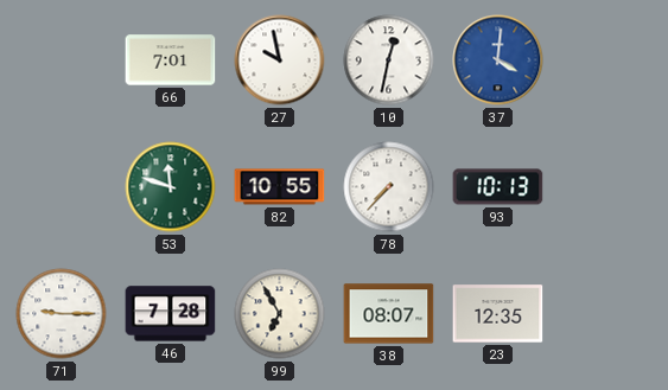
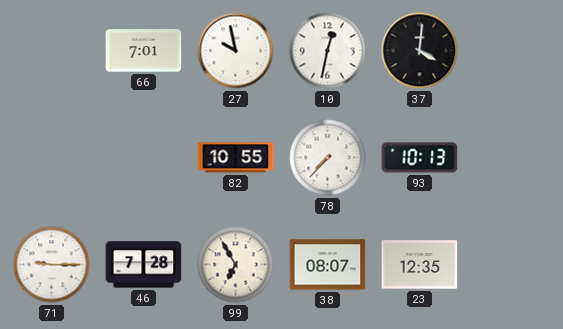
37 dial: blue -> black (420, 51)
53: 11:48 -> none (171, 187)
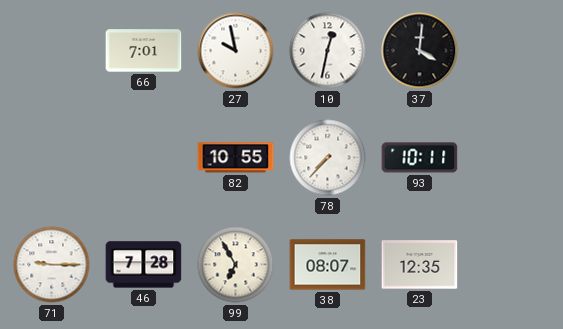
93: 10:13 -> 10:11 (420, 158)
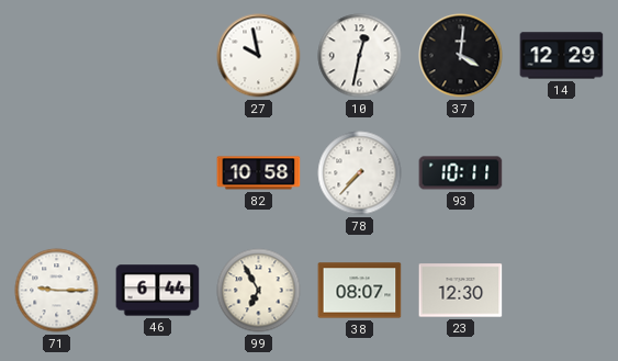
66: 7:01 -> none (144, 51)
14: none -> 12:29 (562, 56)
82: 10:55 -> 10:58 (259, 173)
46: 7:28 -> 6:44 (158, 291)
23: 12:35 -> 12:30 (461, 291)
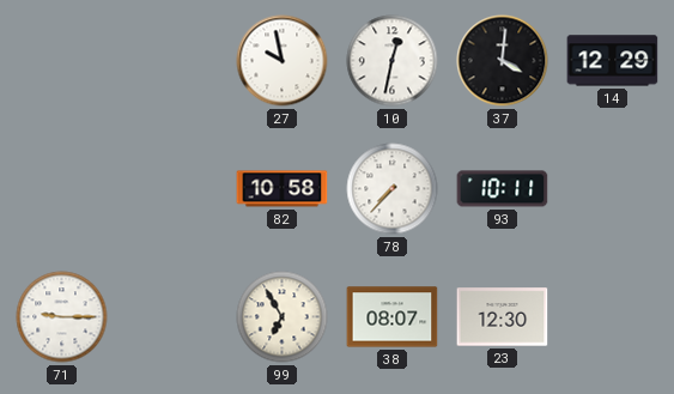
46: 6:44 -> none (158, 291)
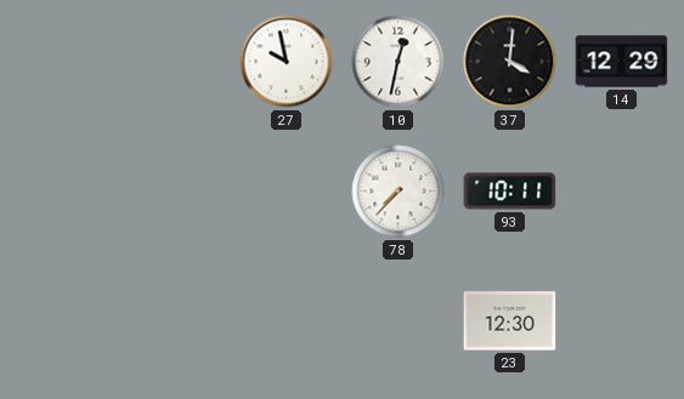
82: 10:58 -> none (283, 189)
71: 9:15 -> none (62, 317)
99: 6:55 -> none (283, 317)
38: 08:07 -> none (393, 317)
